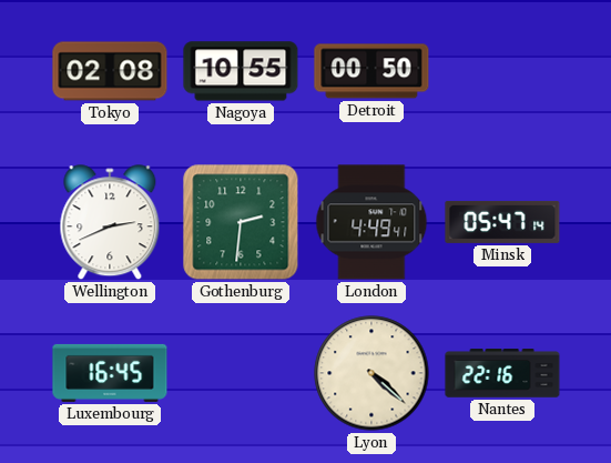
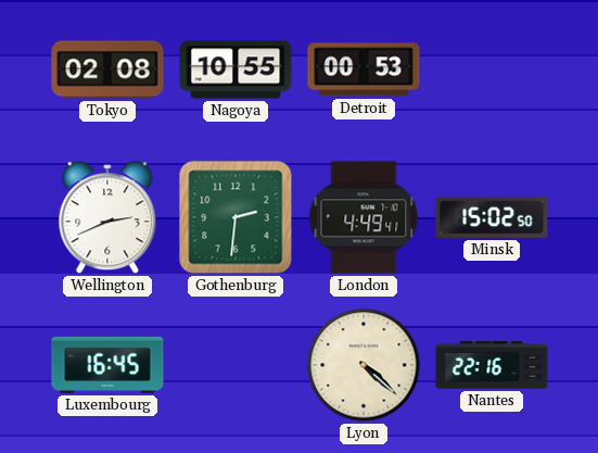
Detroit: 00:50 -> 00:53 (364, 70)
Minsk: 05:47 -> 15:02 (492, 217)
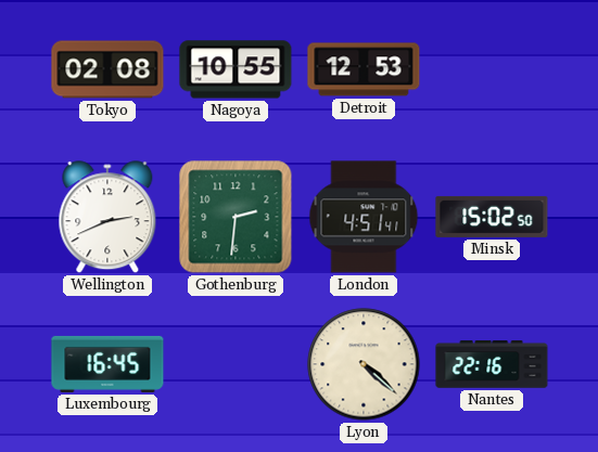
Detroit: 00:53 -> 12:53 (364, 69)
London: 4:49 -> 4:51 (364, 217)
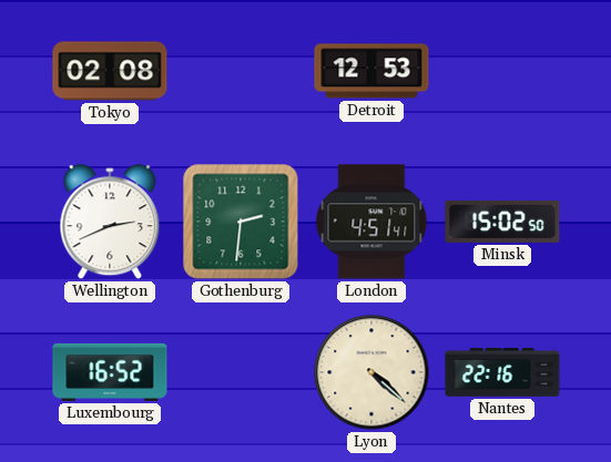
Nagoya: 10:55 -> none (236, 69)
Luxembourg: 16:45 -> 16:52 (110, 372)
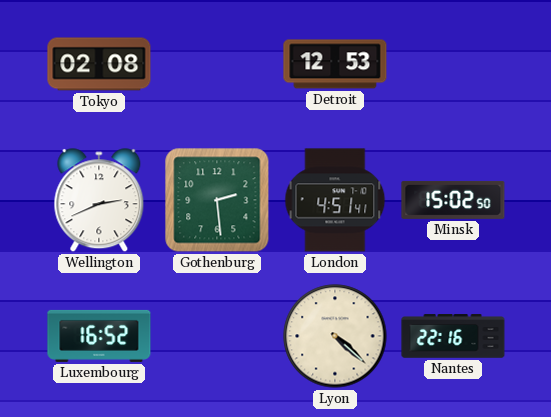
Gothenburg: 2:31 -> 2:29 (217, 200)
